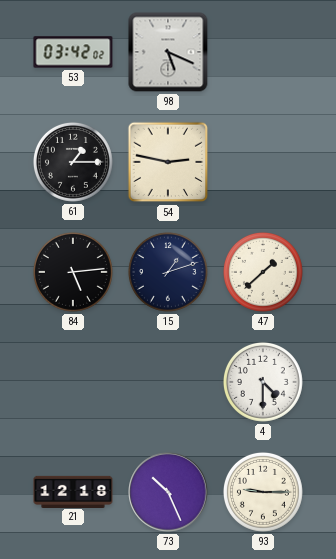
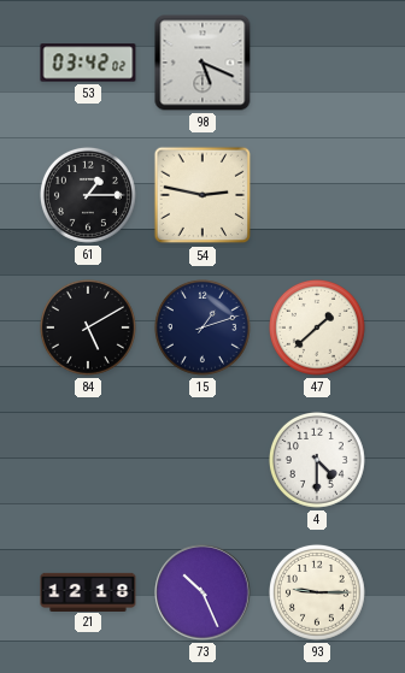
84: 5:14 -> 5:10 (88, 327)
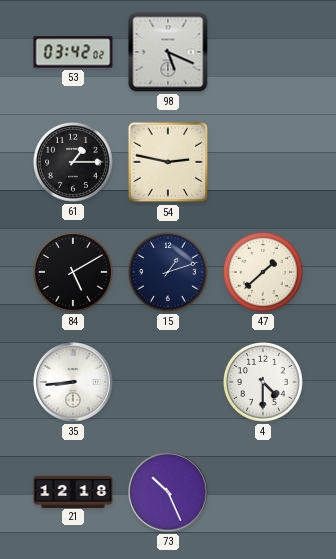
35: none -> 8:44 (73, 382)
93: 9:15 -> none (317, 592)
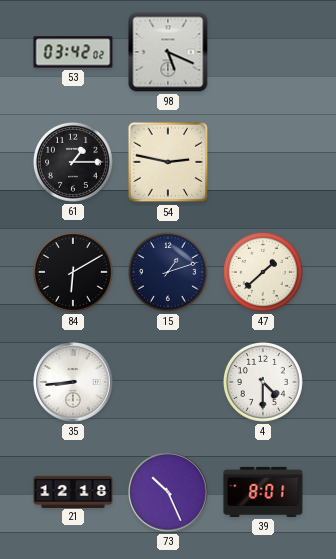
84: 5:10 -> 6:10 (73, 272)
39: none -> 8:01 (263, 492)
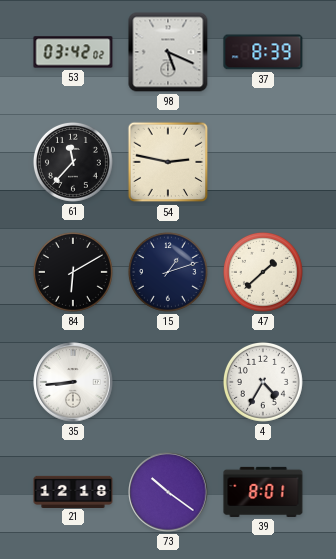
37: none -> 8:39 (263, 52)
61: 1:15 -> 11:37 (73, 162)
4: 4:30 -> 4:35 (263, 382)
73: 10:26 -> 10:21 (168, 492)
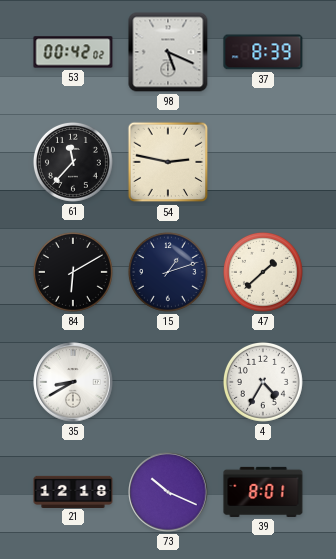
53: 03:42 -> 00:42 (73, 52)
35: 8:44 -> 8:40 (73, 382)
73: 10:21 -> 10:19 (168, 492)
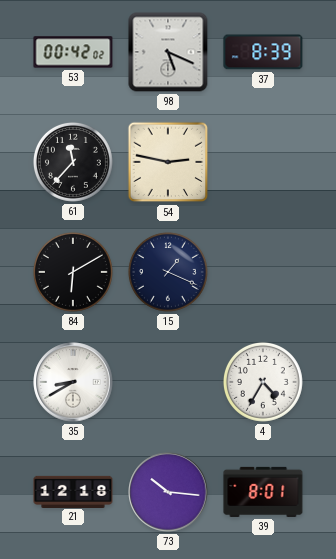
15: 1:12 -> 1:19 (168, 272)
47: 1:38 -> none (263, 272)
73: 10:19 -> 10:16 (168, 492)
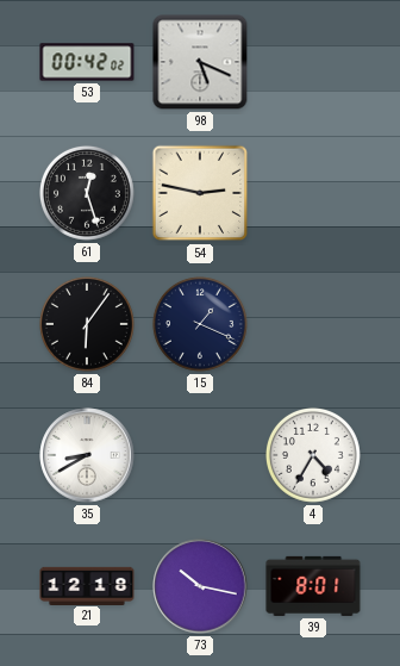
37: 8:39 -> none (263, 52)
61: 11:37 -> 12:27 (87, 193)
84: 6:10 -> 6:06 (87, 324)
73: 10:16 -> 10:17 (200, 586)
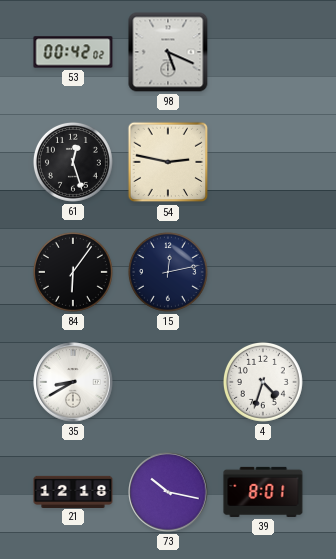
15: 1:19 -> 12:13 (168, 272)
4: 4:35 -> 4:33 (263, 382)
